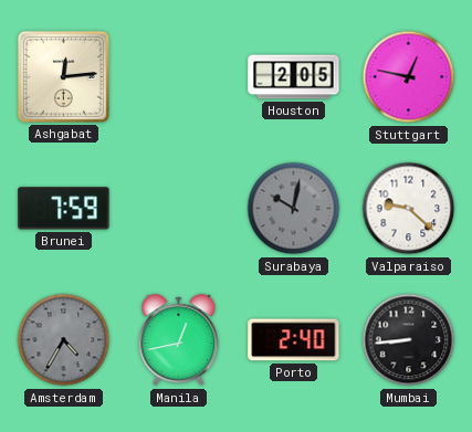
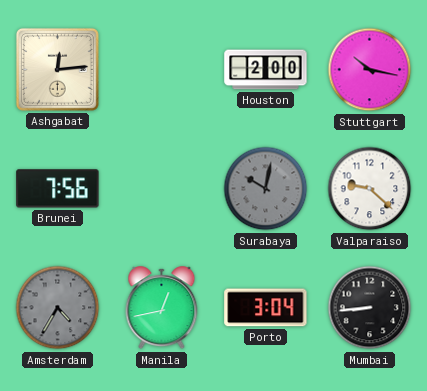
Houston: 2:05 -> 2:00 (266, 70)
Stuttgart: 12:47 -> 10:17 (370, 70)
Brunei: 7:59 -> 7:56 (58, 189)
Porto: 2:40 -> 3:04 (266, 308)
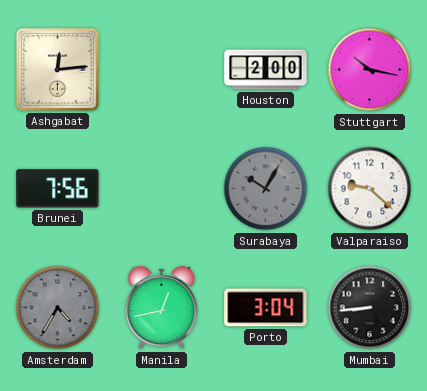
Surabaya: 10:02 -> 10:05 (266, 189)
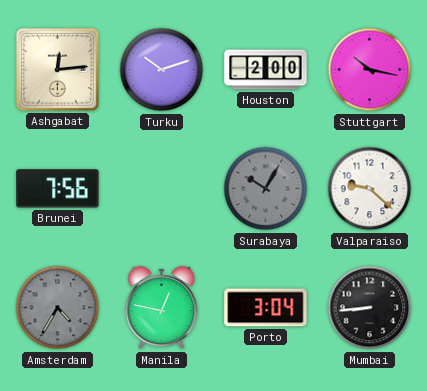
Turku: none -> 10:12 (162, 70)
Manila: 12:43 -> 12:47 (162, 308)
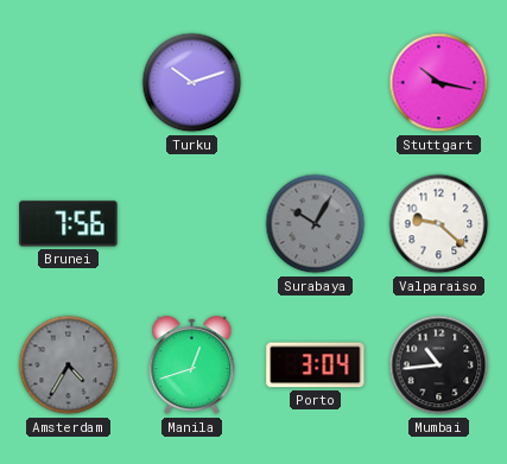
Ashgabat: 12:14 -> none (57, 69)
Houston: 2:00 -> none (266, 70)
Manila: 12:47 -> 12:42 (192, 366)
Mumbai: 8:44 -> 10:44 (439, 366)
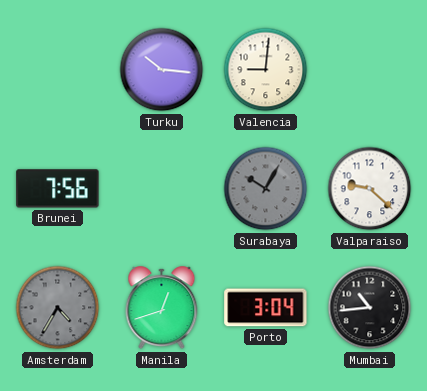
Turku: 10:12 -> 10:16 (162, 70)
Valencia: none -> 9:01 (266, 70)
Stuttgart: 10:17 -> none (439, 83)
